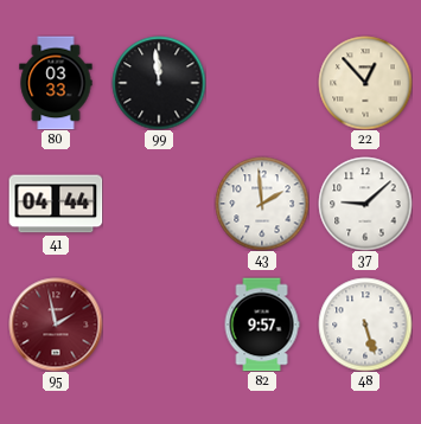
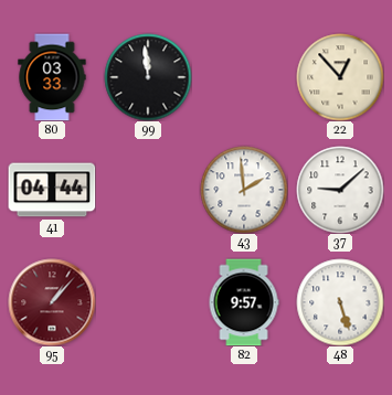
95: 1:58 -> 1:07 (52, 302)
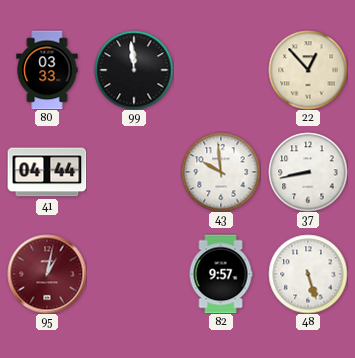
43: 1:59 -> 9:59 (221, 172)
37: 9:08 -> 8:43 (308, 172)
95: 1:07 -> 1:02 (47, 274)
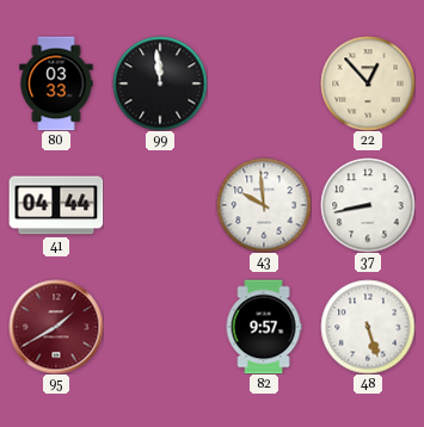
95: 1:02 -> 1:40 (56, 327)
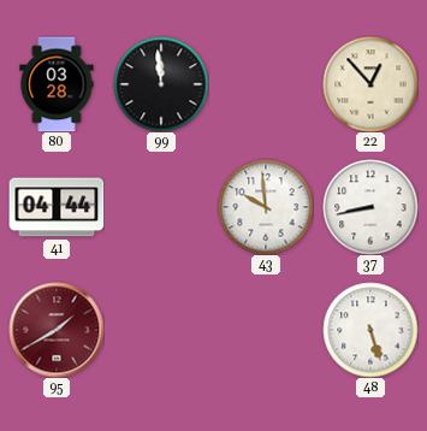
80: 03:33 -> 03:28 (57, 84)
82: 9:57 -> none (264, 327)
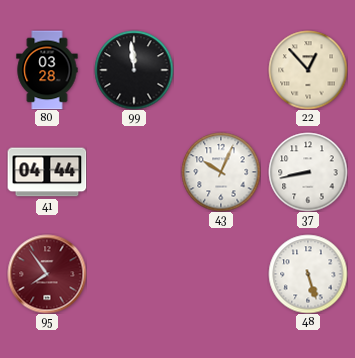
43: 9:59 -> 10:04 (221, 172)
95: 1:40 -> 7:54 (47, 274)
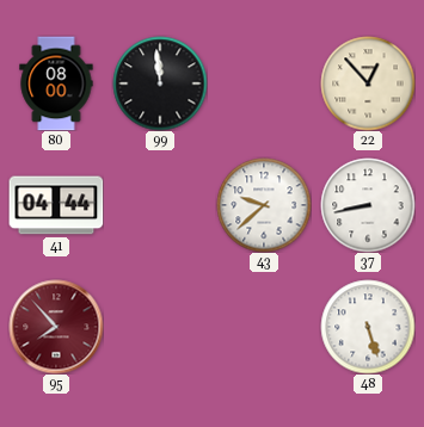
80: 03:28 -> 08:00 (56, 83)
43: 10:04 -> 9:38 (264, 205)
95: 7:54 -> 7:53 (56, 327)
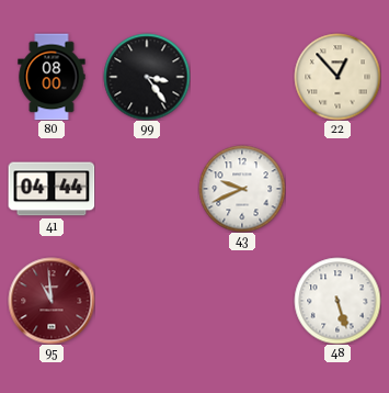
99: 11:59 -> 3:24 (147, 77)
43: 9:38 -> 9:41 (242, 189)
37: 8:43 -> none (368, 205)
95: 7:53 -> 10:59 (52, 301)
